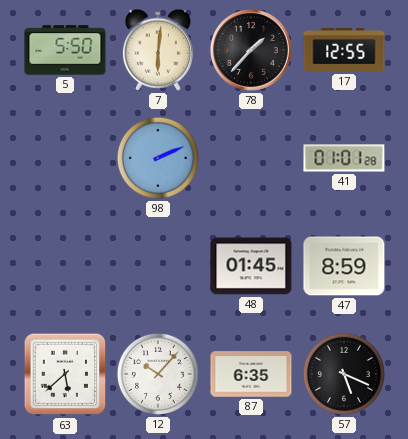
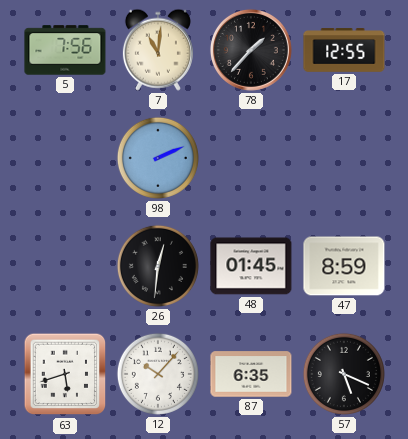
5: 5:50 -> 7:56 (65, 50)
7: 6:01 -> 11:01 (158, 50)
41: 01:01 -> none (344, 158)
26: none -> 12:31 (158, 266)
63: 5:38 -> 5:42 (65, 374)
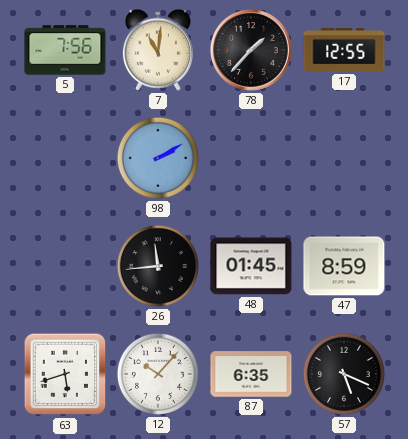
98: 2:11 -> 2:10 (158, 158)
26: 12:31 -> 11:44 (158, 266)
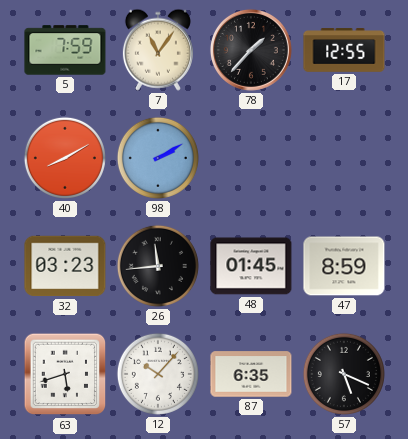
5: 7:56 -> 7:59 (65, 50)
7: 11:01 -> 11:06 (158, 50)
40: none -> 8:10 (65, 158)
32: none -> 03:23 (65, 266)
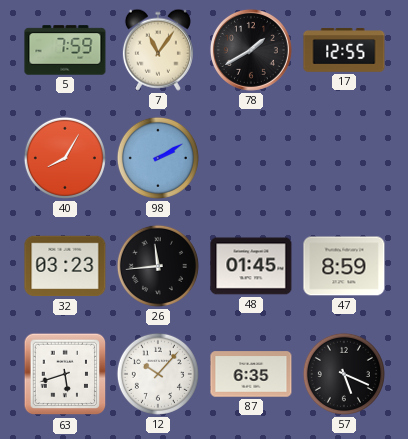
78: 1:37 -> 1:40 (251, 50)
40: 8:10 -> 8:05 (65, 158)
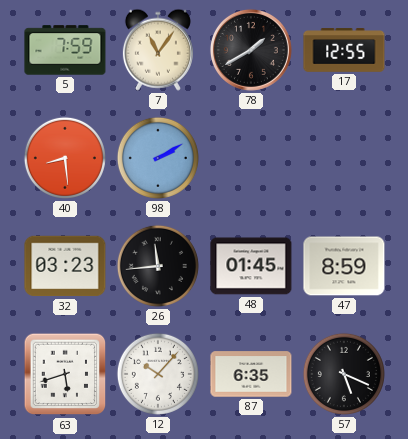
40: 8:05 -> 8:29 (65, 158)
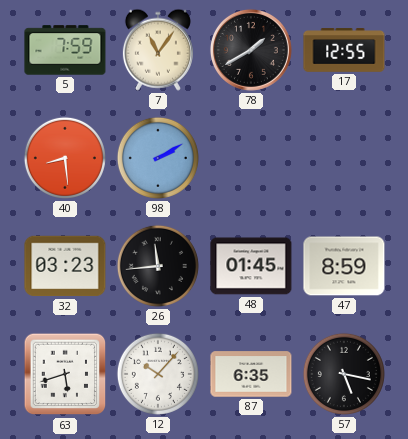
57: 5:19 -> 5:17 (344, 374)
